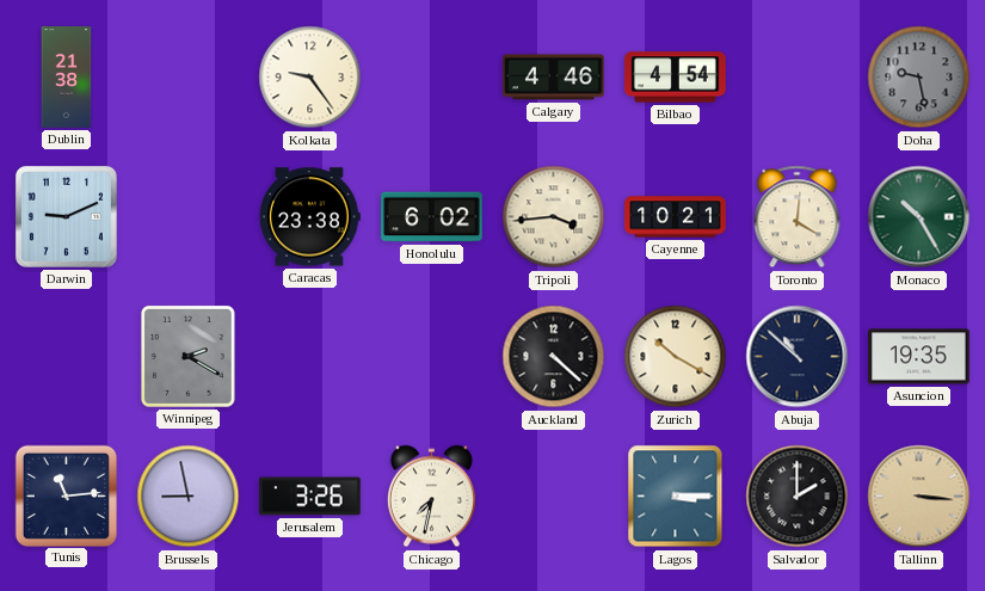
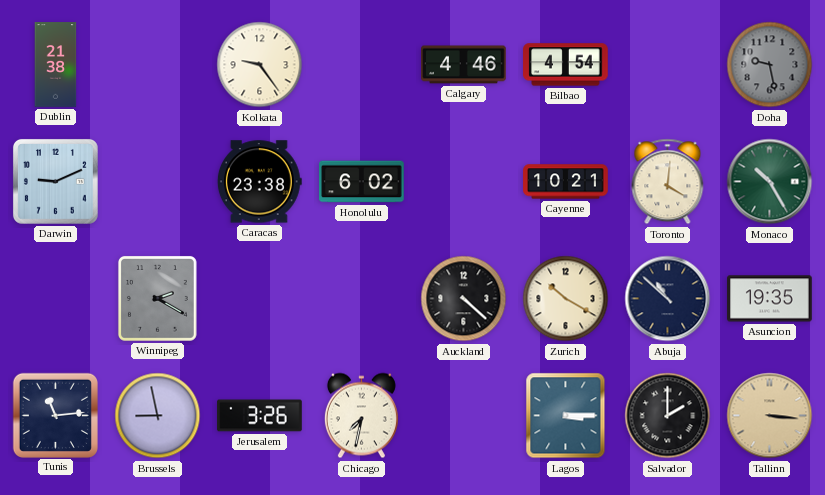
Tripoli: 3:44 -> none (554, 217)
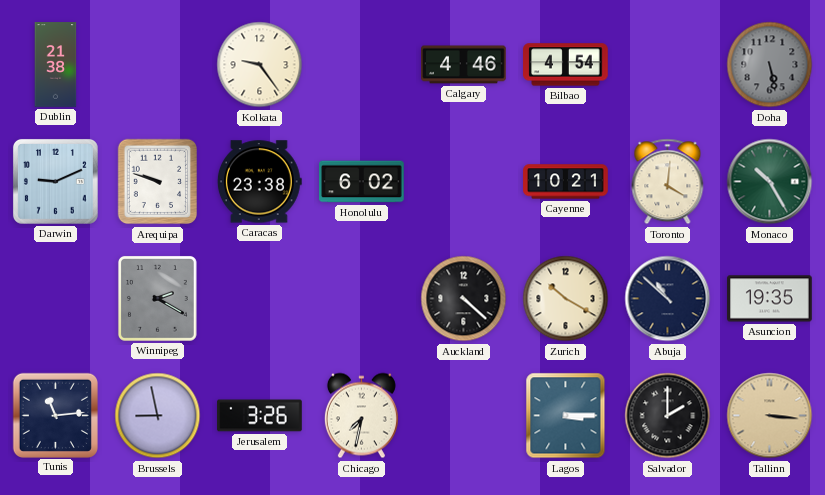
Doha: 9:28 -> 5:28 (770, 65)
Arequipa: none -> 9:48 (158, 182)
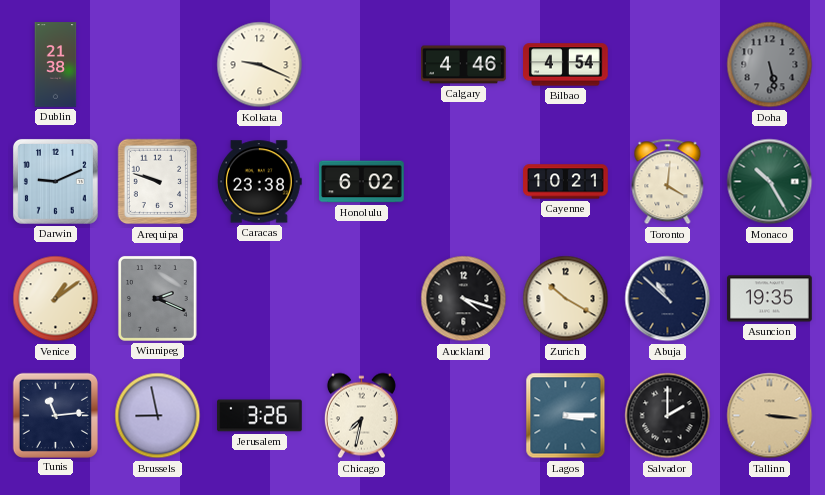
Kolkata: 9:24 -> 9:19 (260, 65)
Venice: none -> 1:09 (56, 299)
Winnipeg: 2:20 -> 2:19 (157, 298)
Auckland: 4:22 -> 4:18 (464, 299)
